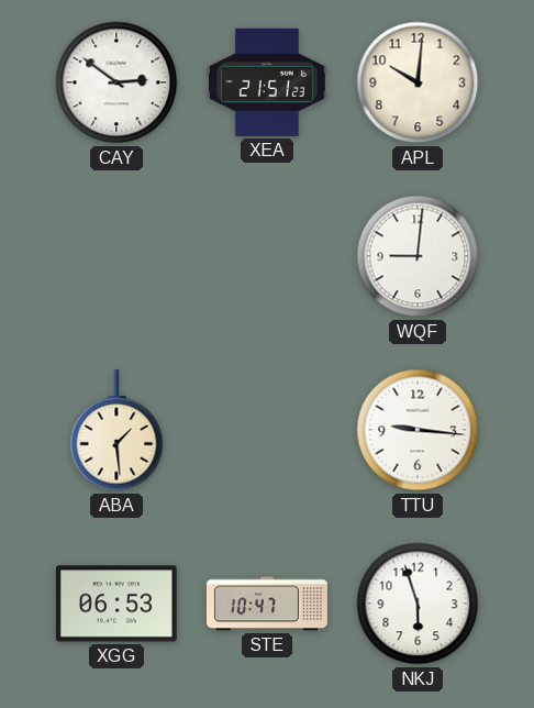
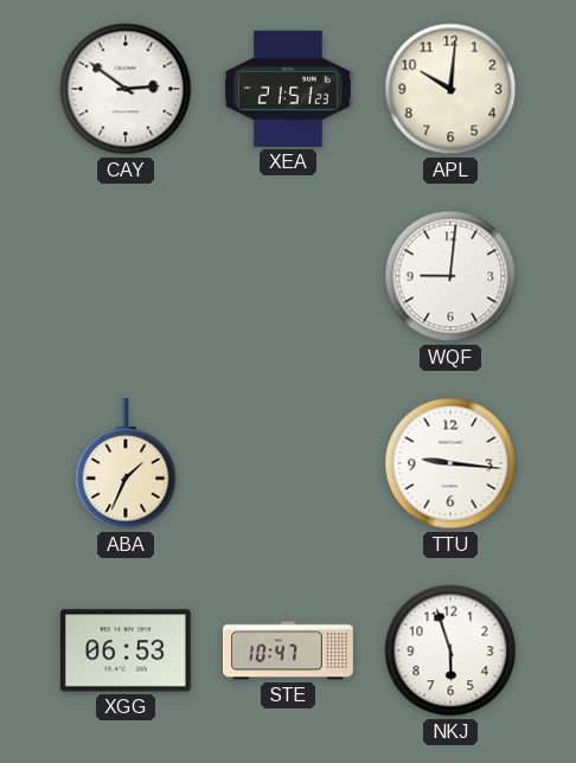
ABA: 1:29 -> 1:34 (126, 463)
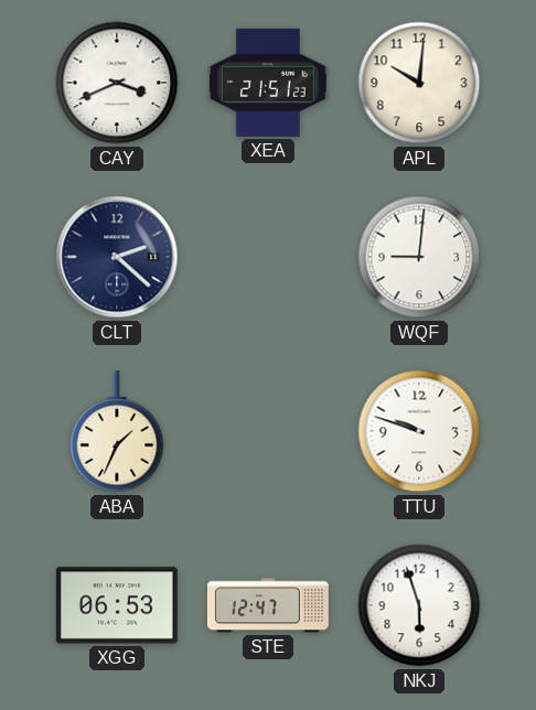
CAY: 2:51 -> 3:41 (117, 83)
CLT: none -> 2:22 (117, 257)
TTU: 9:16 -> 9:48 (419, 431)
STE: 10:47 -> 12:47 (268, 605)
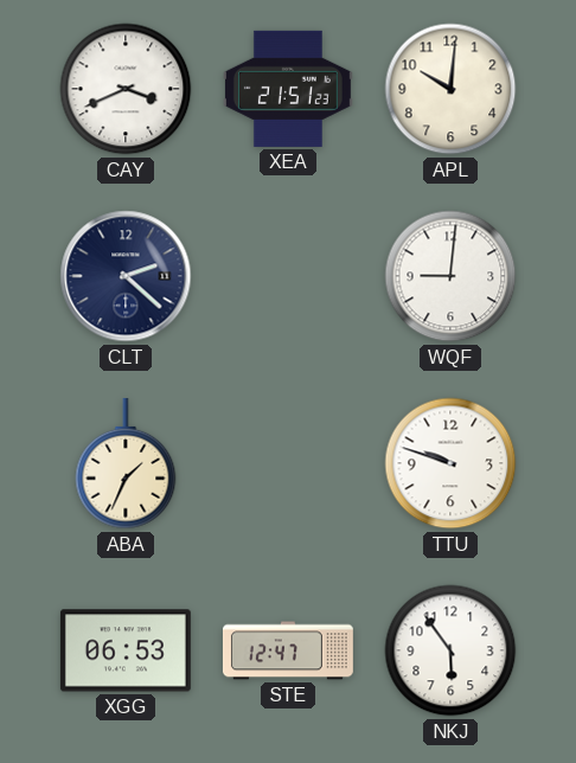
NKJ: 5:57 -> 5:54 (450, 650)
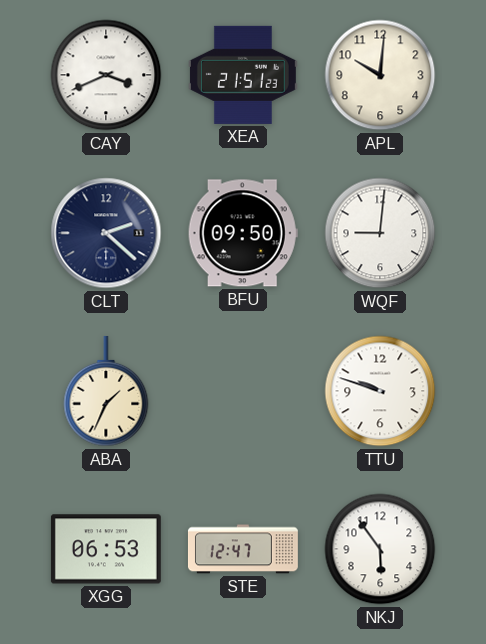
BFU: none -> 09:50 (243, 233)
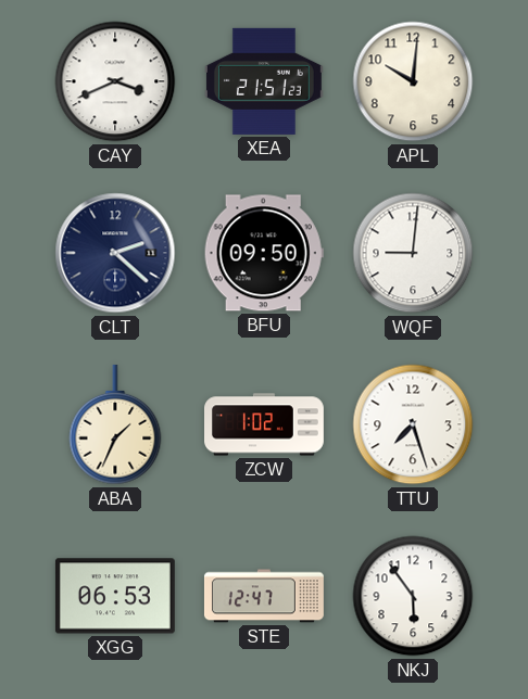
ZCW: none -> 1:02 (265, 424)
TTU: 9:48 -> 7:27 (413, 424)
